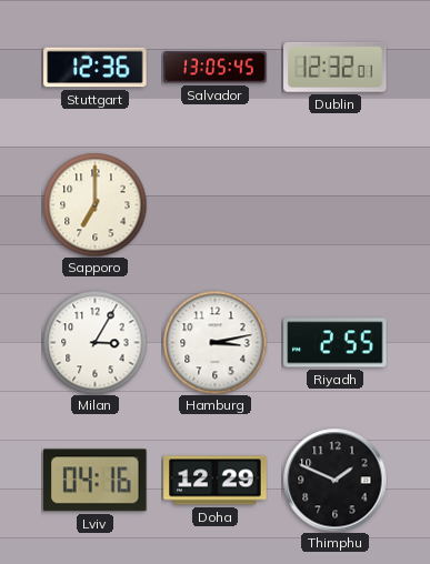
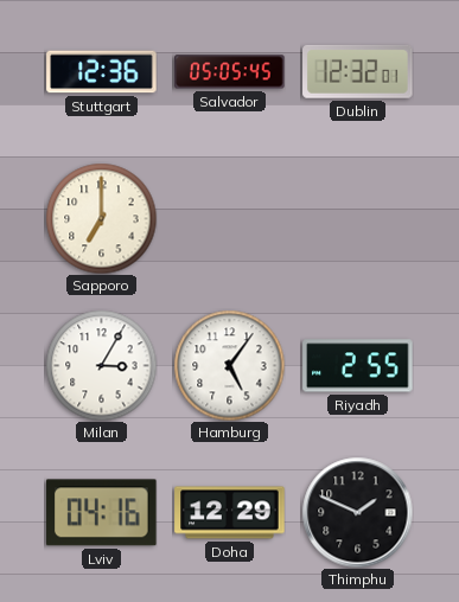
Salvador: 13:05 -> 05:05 (230, 72)
Hamburg: 3:13 -> 5:06 (229, 365)
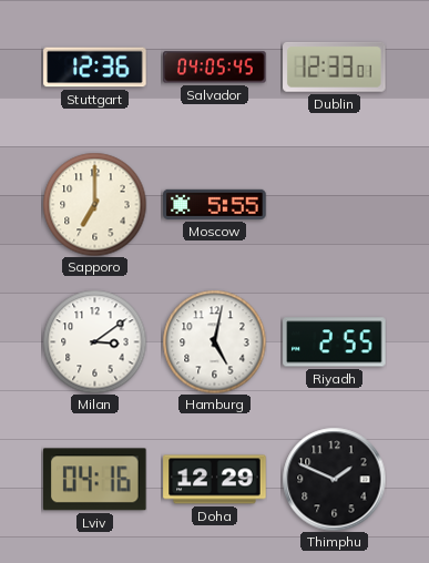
Salvador: 05:05 -> 04:05 (215, 68)
Dublin: 12:32 -> 12:33 (335, 66)
Moscow: none -> 5:55 (215, 204)
Milan: 3:05 -> 3:09 (94, 341)
Hamburg: 5:06 -> 5:02 (214, 341)
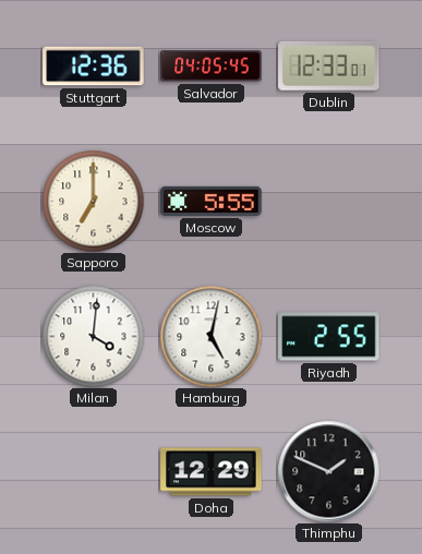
Milan: 3:09 -> 4:01 (93, 336)
Lviv: 04:16 -> none (95, 480)
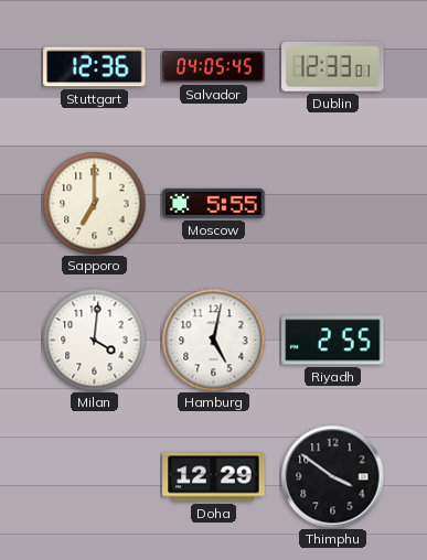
Thimphu: 1:49 -> 3:51 (332, 476)
